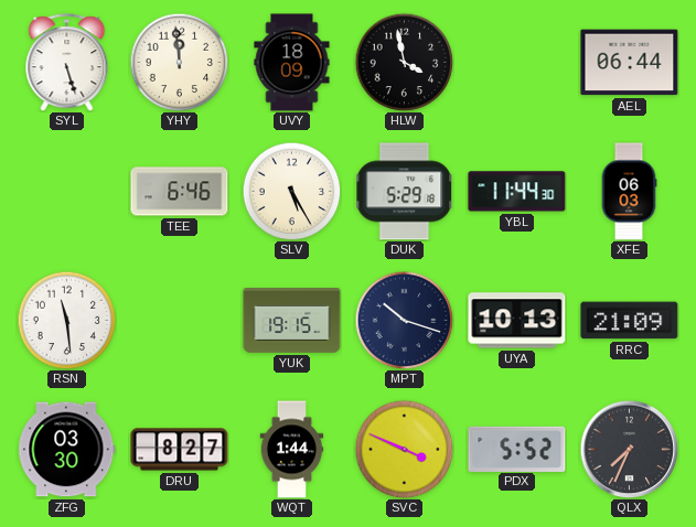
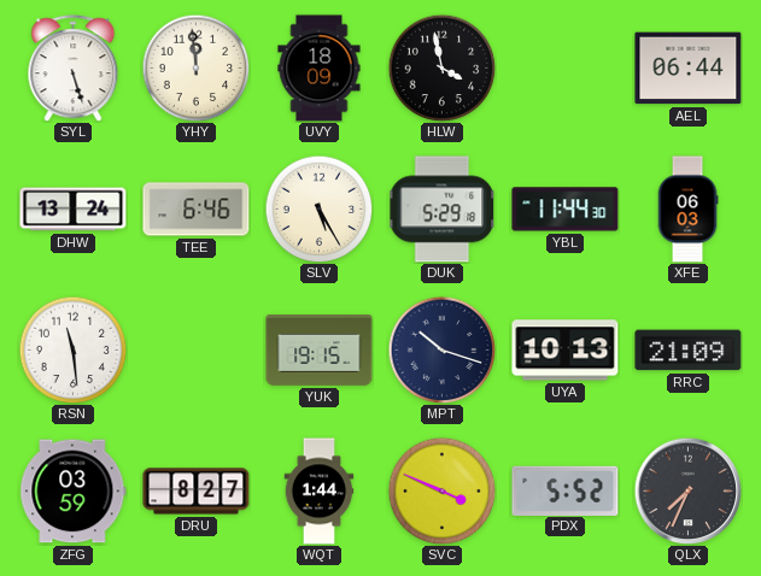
DHW: none -> 13:24 (74, 210)
ZFG: 03:30 -> 03:59 (74, 492)
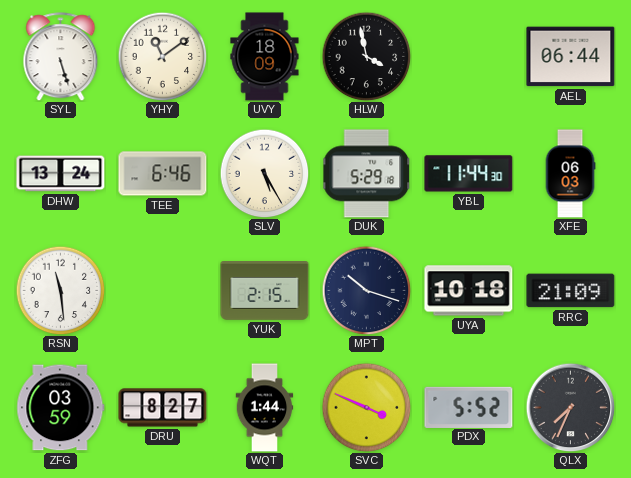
YHY: 11:59 -> 11:09 (162, 56)
YUK: 19:15 -> 2:15 (265, 291)
UYA: 10:13 -> 10:18 (469, 291)
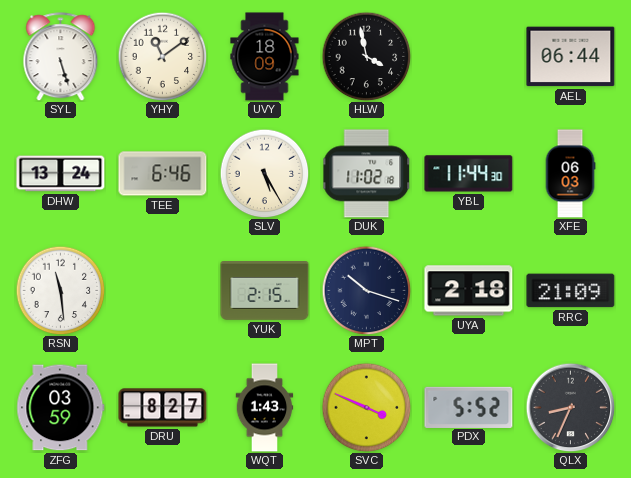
DUK: 5:29 -> 11:02 (367, 174)
UYA: 10:18 -> 2:18 (469, 291)
WQT: 1:44 -> 1:43 (265, 408)
QLX: 7:34 -> 8:34 (570, 407)
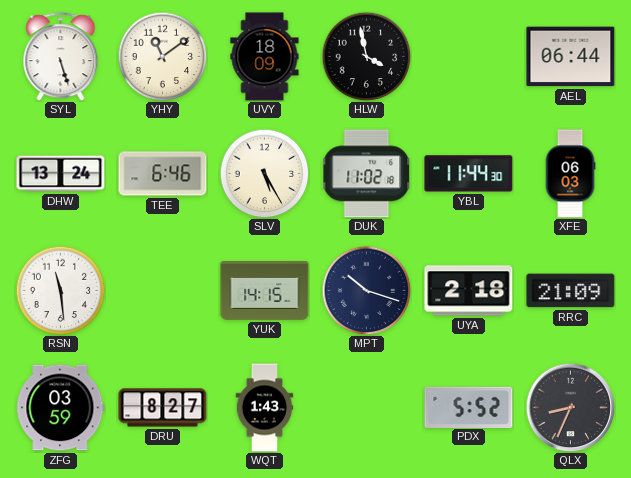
YUK: 2:15 -> 14:15 (265, 291)
SVC: 3:49 -> none (366, 407)
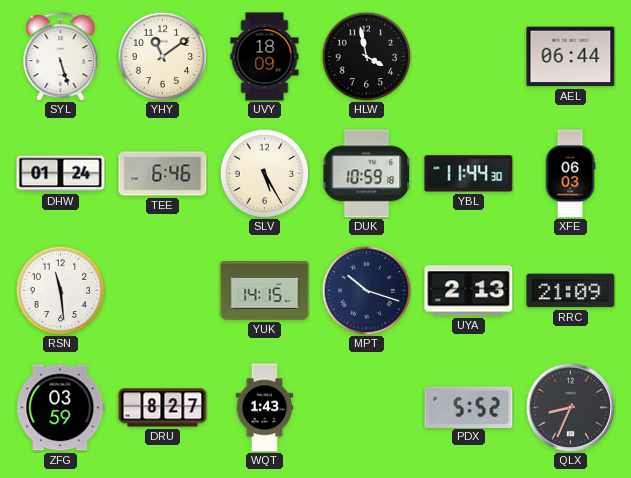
DHW: 13:24 -> 01:24 (61, 174)
DUK: 11:02 -> 10:59 (367, 174)
UYA: 2:18 -> 2:13 (469, 291)
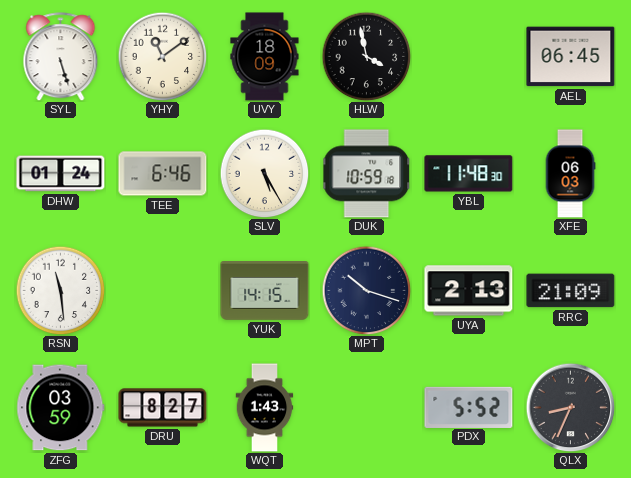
AEL: 06:44 -> 06:45 (571, 57)
YBL: 11:44 -> 11:48 (469, 174)
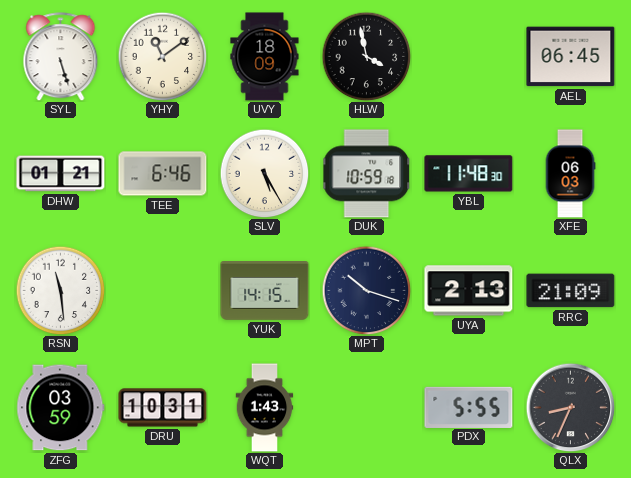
DHW: 01:24 -> 01:21 (61, 174)
DRU: 8:27 -> 10:31 (163, 408)
PDX: 5:52 -> 5:55 (469, 407)
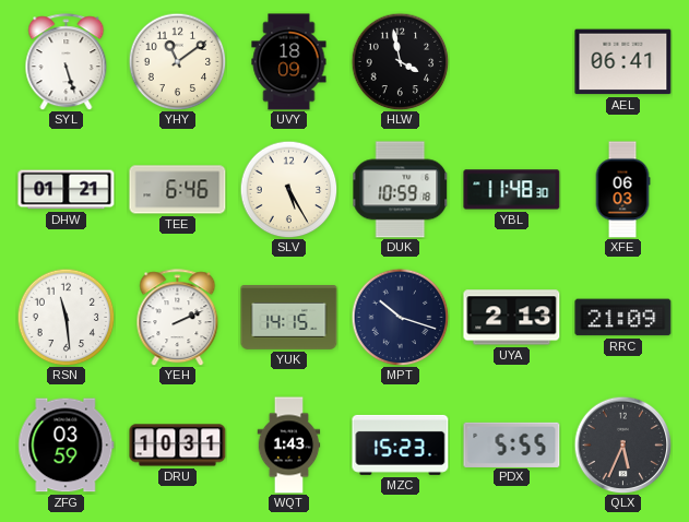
AEL: 06:45 -> 06:41 (623, 62)
YEH: none -> 2:11 (178, 318)
MZC: none -> 15:23 (401, 444)
QLX: 8:34 -> 5:34 (622, 444)
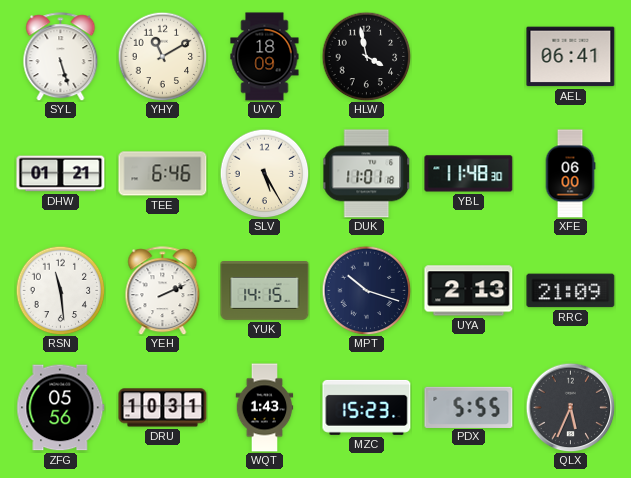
YHY: 11:09 -> 11:10 (162, 56)
DUK: 10:59 -> 11:01 (367, 174)
XFE: 06:03 -> 06:00 (570, 174)
ZFG: 03:59 -> 05:56 (61, 408)
